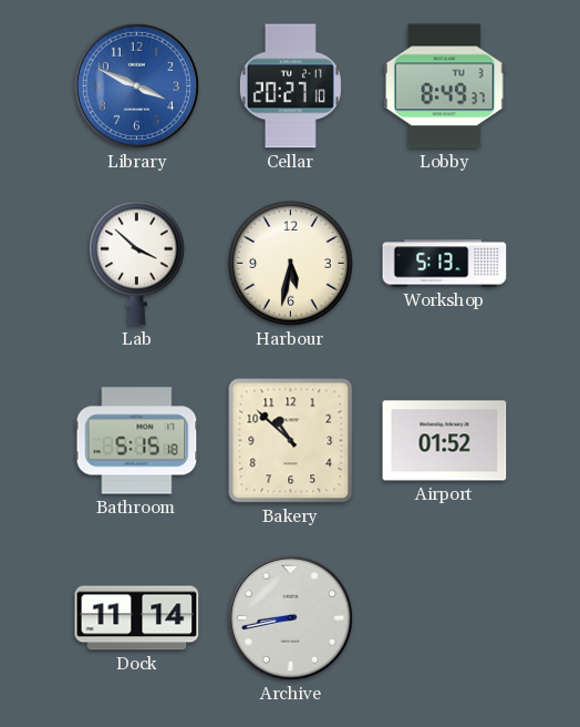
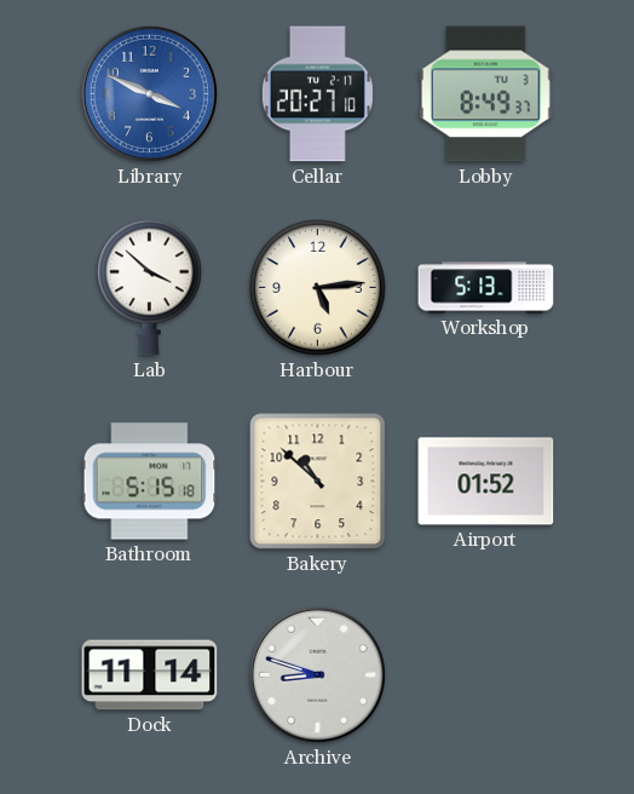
Harbour: 5:32 -> 5:14 (318, 288)
Archive: 8:43 -> 8:48 (317, 674)
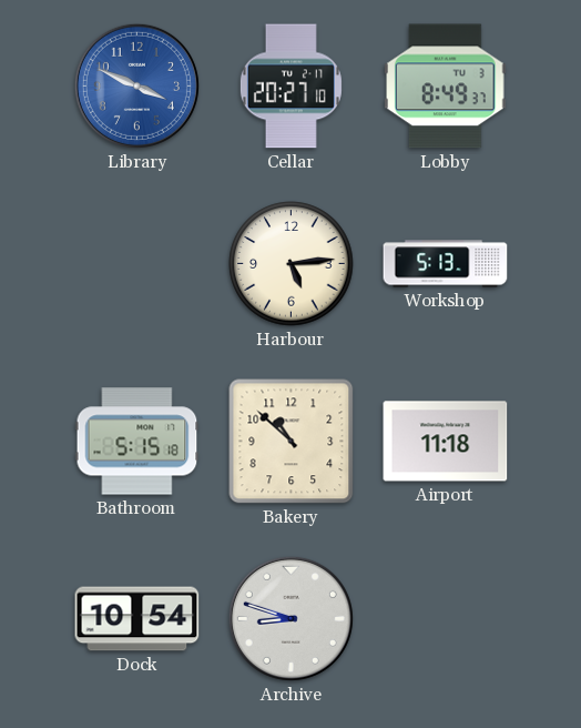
Lab: 3:52 -> none (150, 287)
Airport: 01:52 -> 11:18 (446, 442)
Dock: 11:14 -> 10:54 (137, 619)
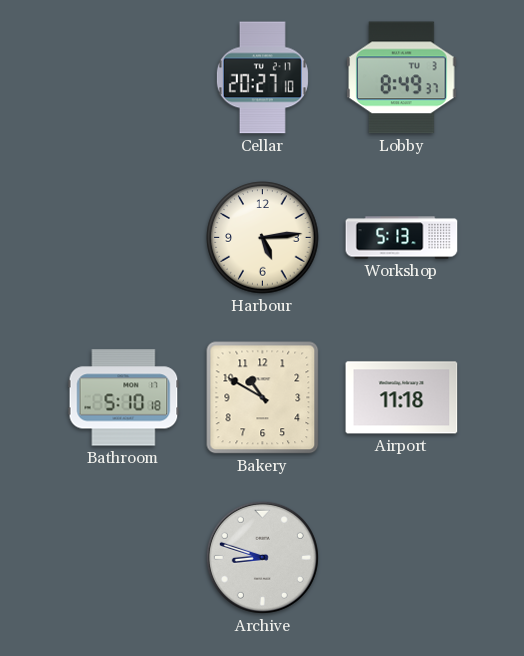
Library: 3:49 -> none (136, 85)
Bathroom: 5:15 -> 5:10 (124, 398)
Bakery: 10:52 -> 10:50 (263, 398)
Dock: 10:54 -> none (137, 619)
